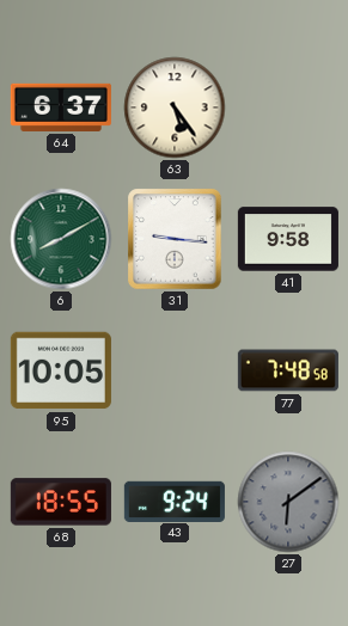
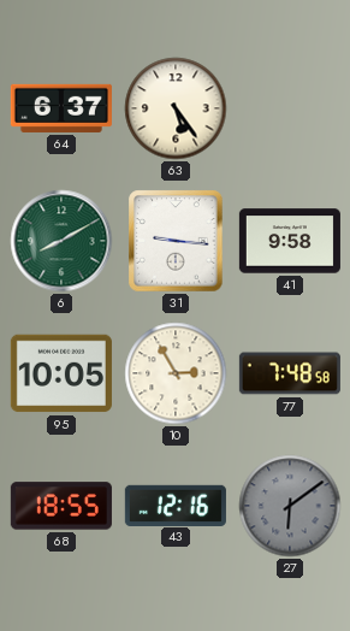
10: none -> 2:55 (176, 373)
43: 9:24 -> 12:16 (176, 505)
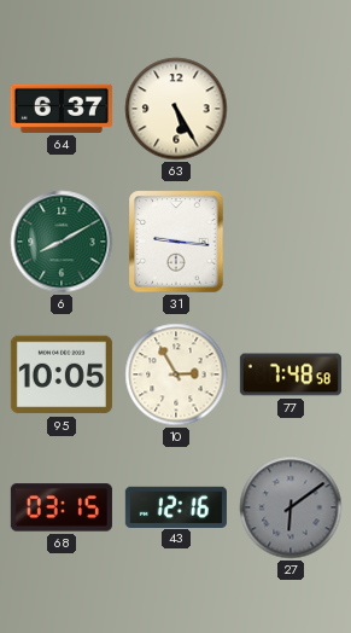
63: 5:24 -> 5:25 (176, 109)
41: 9:58 -> none (290, 241)
68: 18:55 -> 03:15 (62, 507)
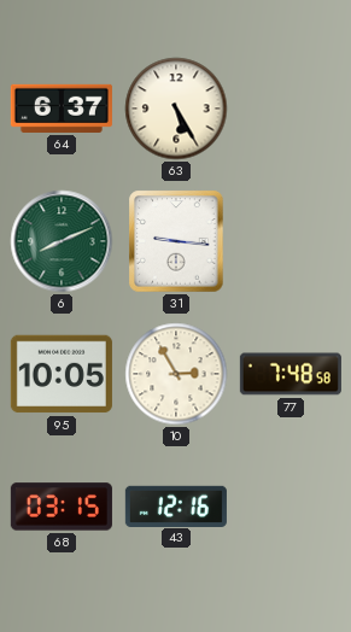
6: 8:10 -> 8:11 (62, 241)
27: 6:09 -> none (291, 507)
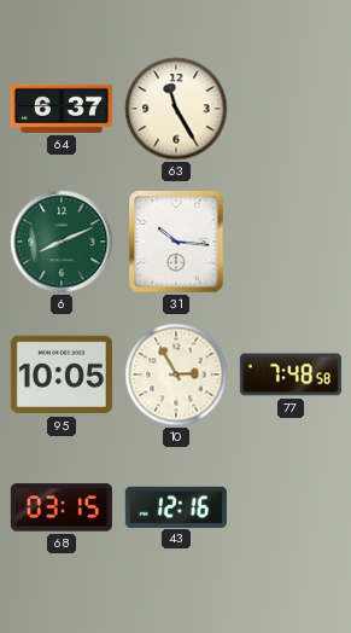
63: 5:25 -> 11:25 (176, 109)
31: 9:16 -> 10:16 (176, 242)
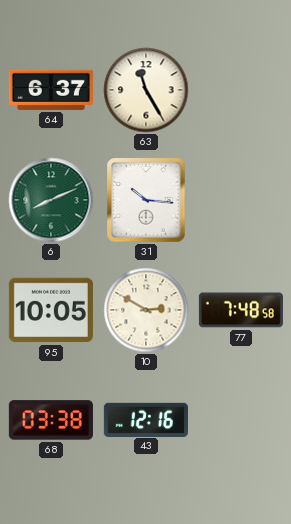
10: 2:55 -> 2:50 (146, 310)
68: 03:15 -> 03:38 (51, 420)
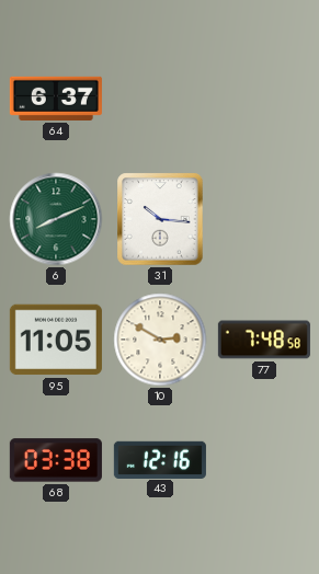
63: 11:25 -> none (146, 90)
95: 10:05 -> 11:05 (56, 340)
